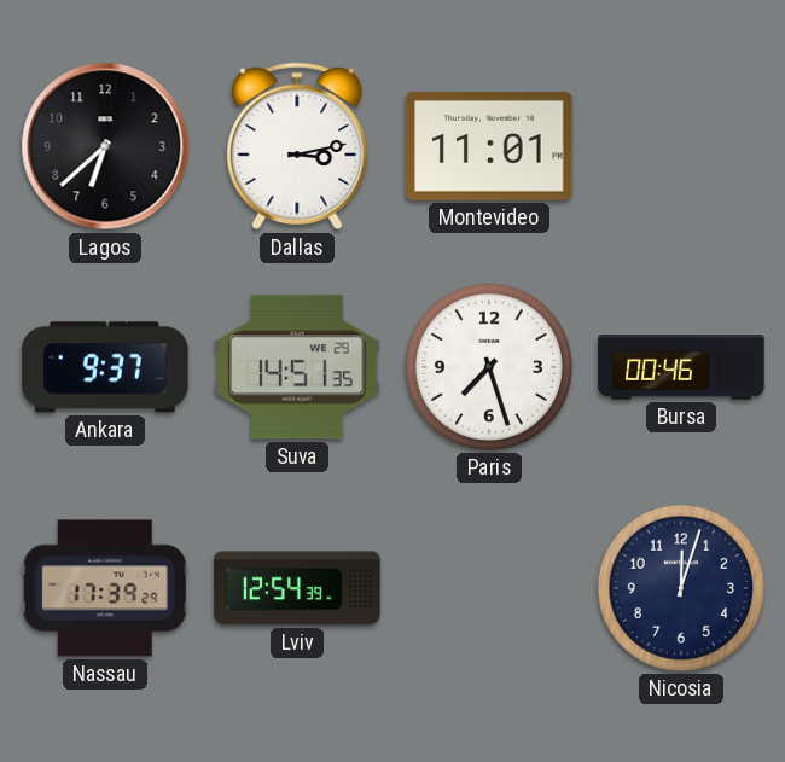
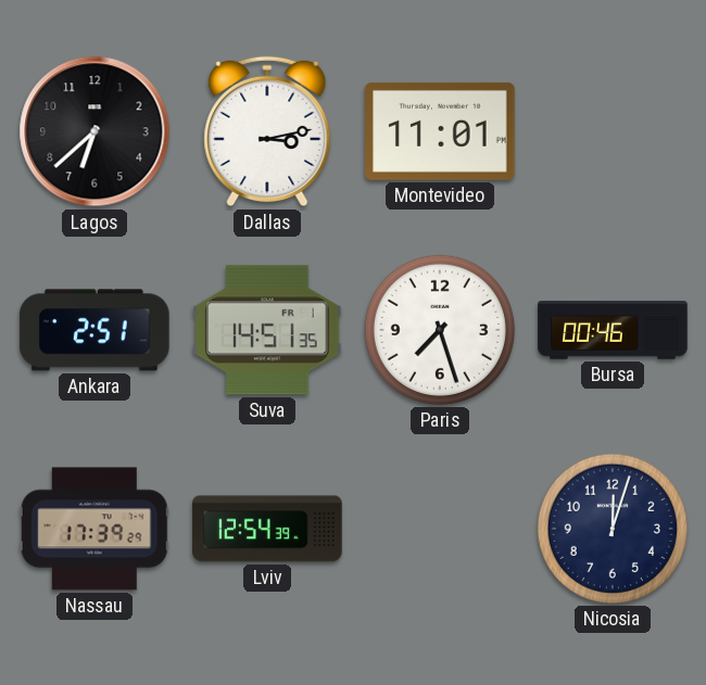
Ankara: 9:37 -> 2:51 (94, 330)
Suva date: WE 29 -> FR 1 (267, 330)
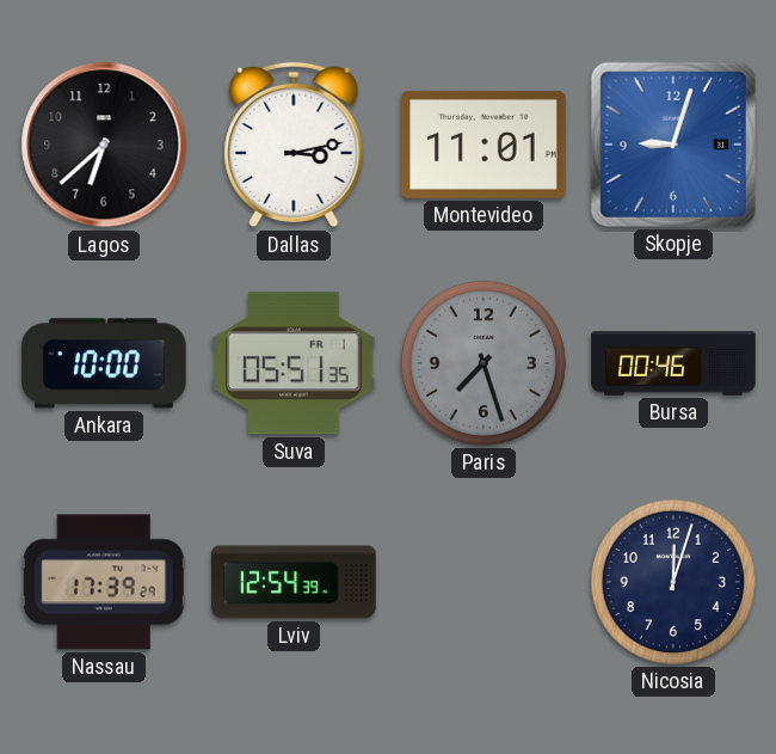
Skopje: none -> 9:03 (673, 145)
Ankara: 2:51 -> 10:00 (104, 363)
Suva: 14:51 -> 05:51 (294, 363)
Paris dial: white -> grey (484, 363)
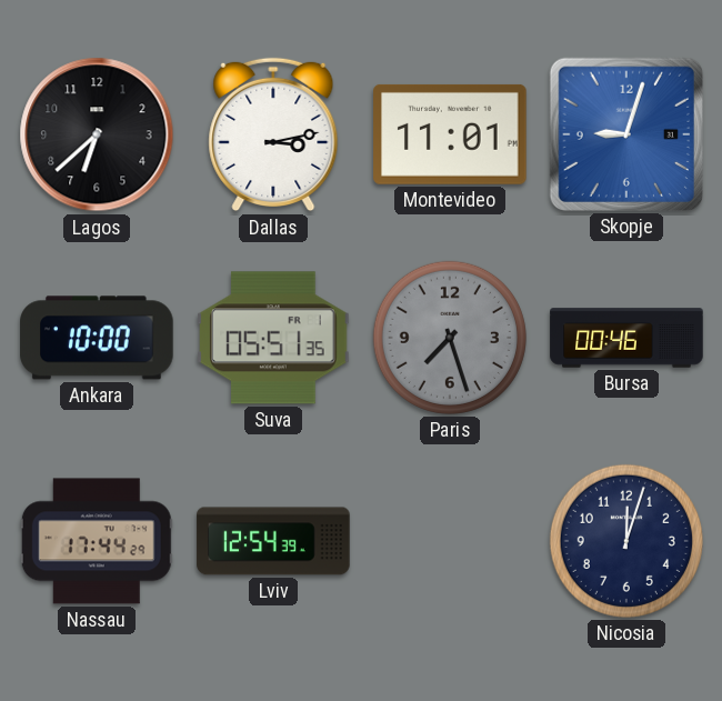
Nassau: 17:39 -> 17:44 (97, 541)
